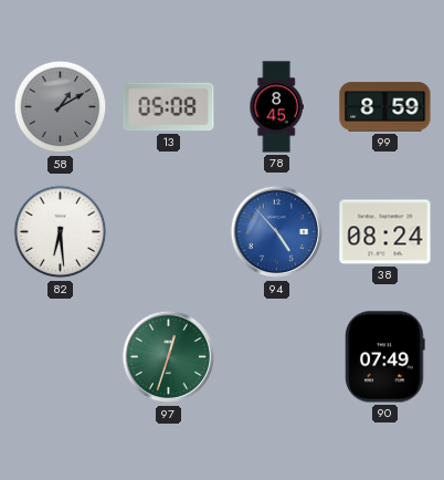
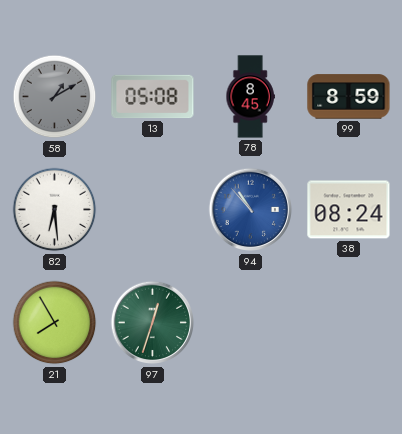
94: 4:53 -> 10:53 (251, 210)
21: none -> 7:55 (55, 323)
90: 07:49 -> none (385, 357)
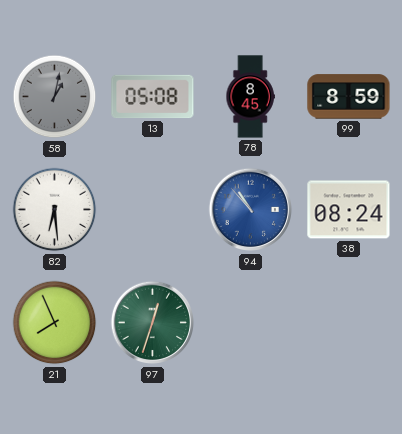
58: 1:10 -> 1:02 (55, 97)
21: 7:55 -> 7:56 (55, 323)
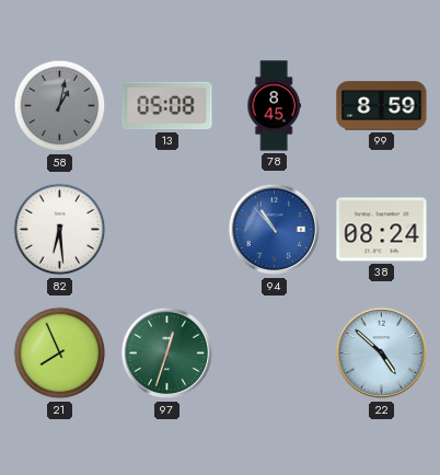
22: none -> 4:52 (382, 354)
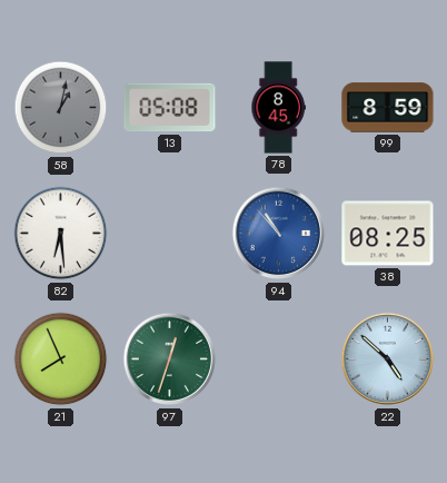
38: 08:24 -> 08:25 (388, 234)
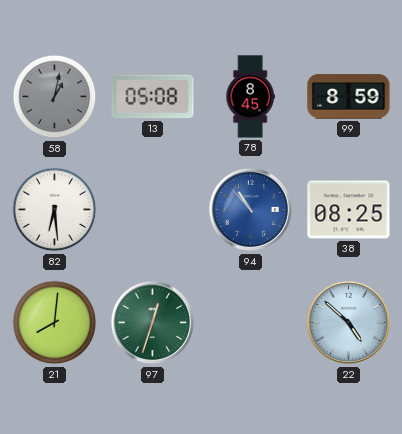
21: 7:56 -> 8:01 (55, 323)
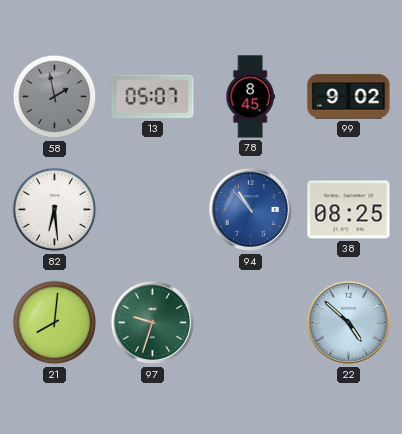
58: 1:02 -> 1:58 (55, 97)
13: 05:08 -> 05:07 (153, 97)
99: 8:59 -> 9:02 (349, 97)
97: 12:33 -> 9:33 (153, 323)
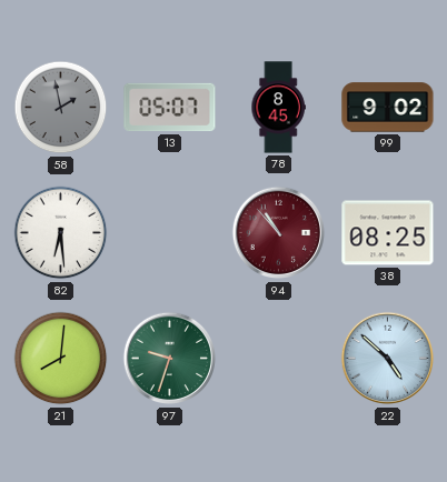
94 dial: blue -> burgundy (279, 233)
